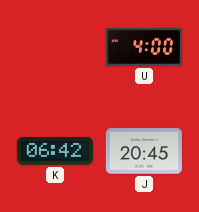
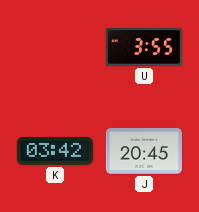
U: 4:00 -> 3:55 (144, 47)
K: 06:42 -> 03:42 (55, 151)
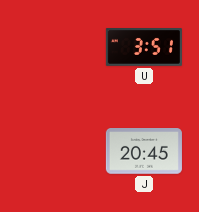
U: 3:55 -> 3:51 (144, 47)
K: 03:42 -> none (55, 151)
